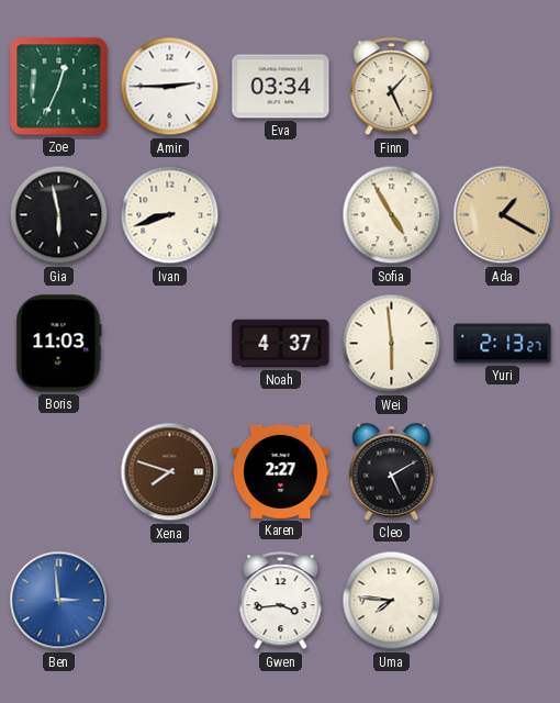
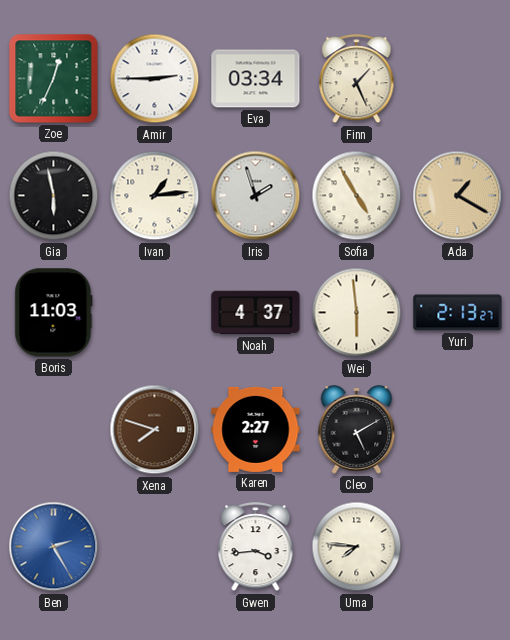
Ivan: 8:42 -> 1:14 (155, 196)
Iris: none -> 1:57 (256, 196)
Ben: 2:59 -> 2:25 (54, 547)
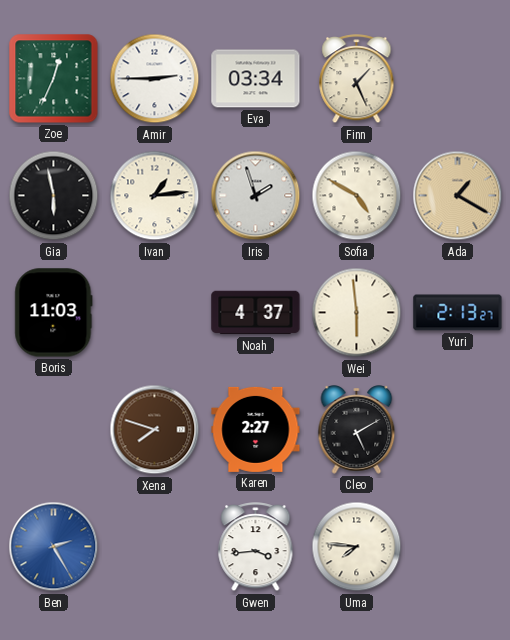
Sofia: 4:55 -> 4:50 (357, 196)
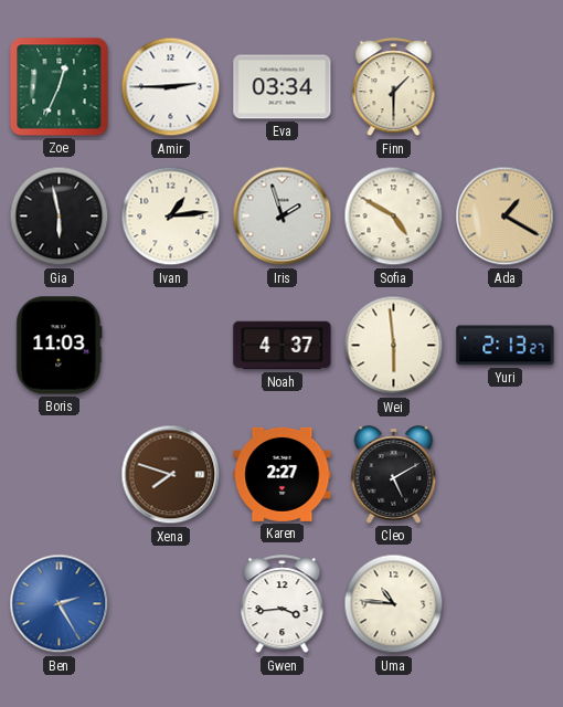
Finn: 1:26 -> 1:30 (394, 87)
Uma: 7:46 -> 10:46 (394, 604)
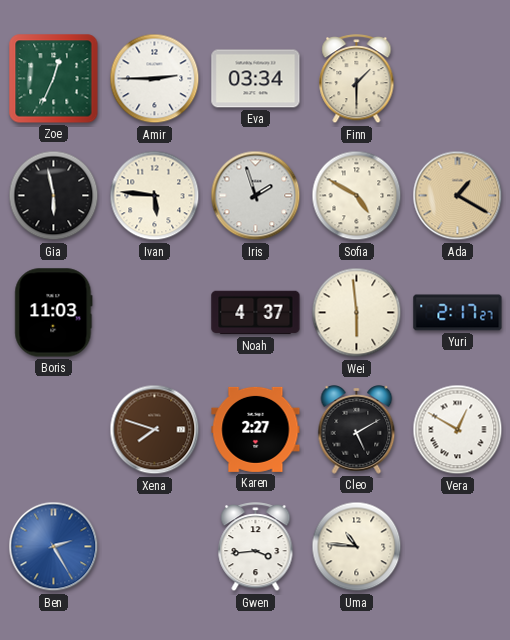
Ivan: 1:14 -> 5:46 (155, 196)
Yuri: 2:13 -> 2:17 (458, 313)
Vera: none -> 12:50 (458, 430)
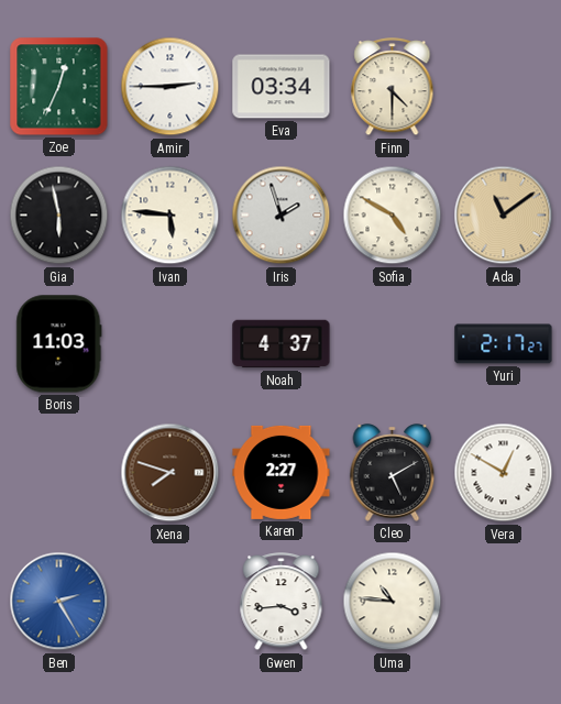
Finn: 1:30 -> 4:30 (393, 87)
Ada: 1:20 -> 11:09 (504, 216)
Wei: 5:59 -> none (357, 313)
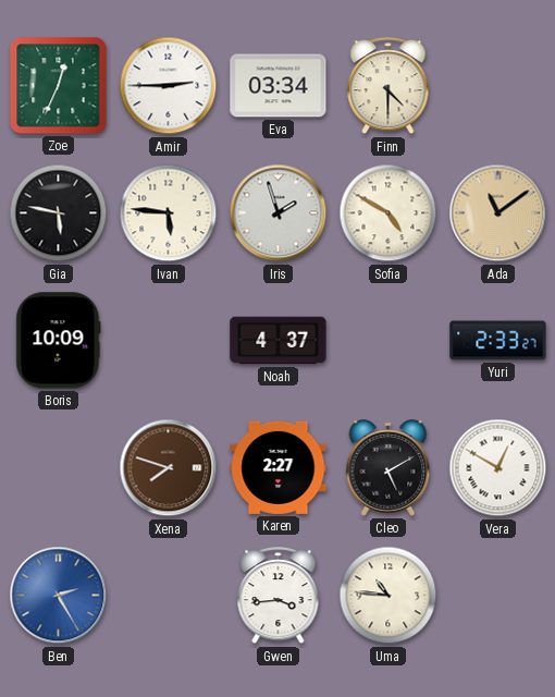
Gia: 5:58 -> 5:47 (59, 213)
Boris: 11:03 -> 10:09 (59, 341)
Yuri: 2:17 -> 2:33 (498, 341)
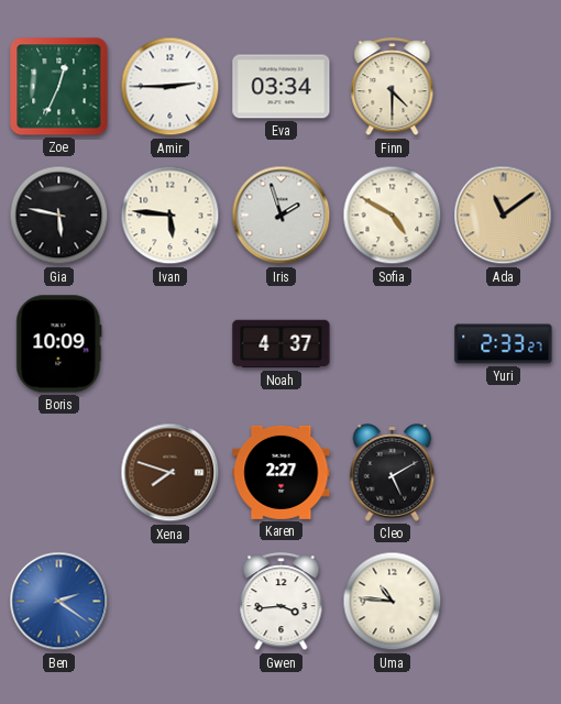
Vera: 12:50 -> none (498, 468)
Ben: 2:25 -> 2:21 (59, 602)
